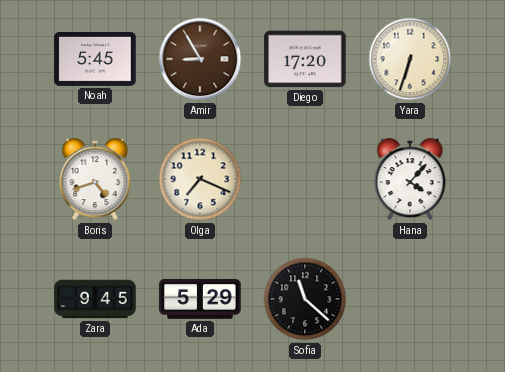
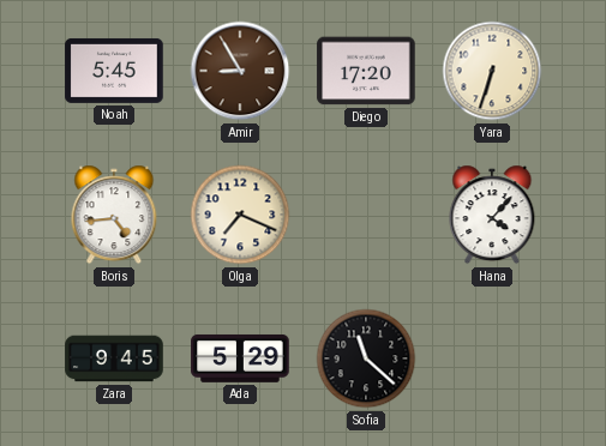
Boris: 4:42 -> 4:44 (114, 215)
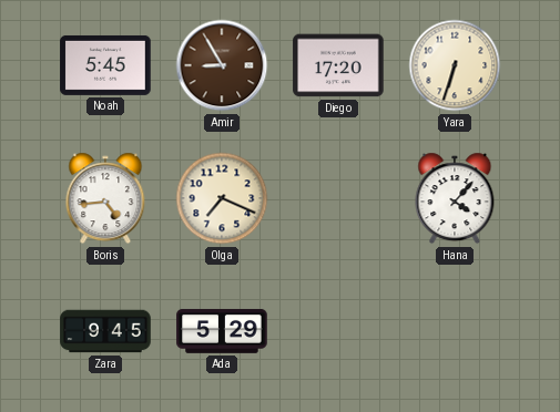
Sofia: 11:22 -> none (366, 358)
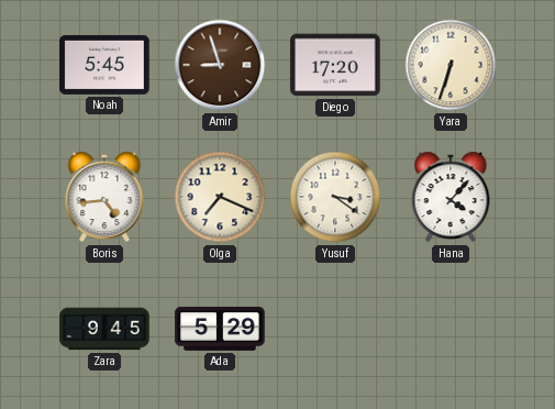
Amir: 8:55 -> 8:57 (220, 65)
Yusuf: none -> 3:21 (335, 197)
